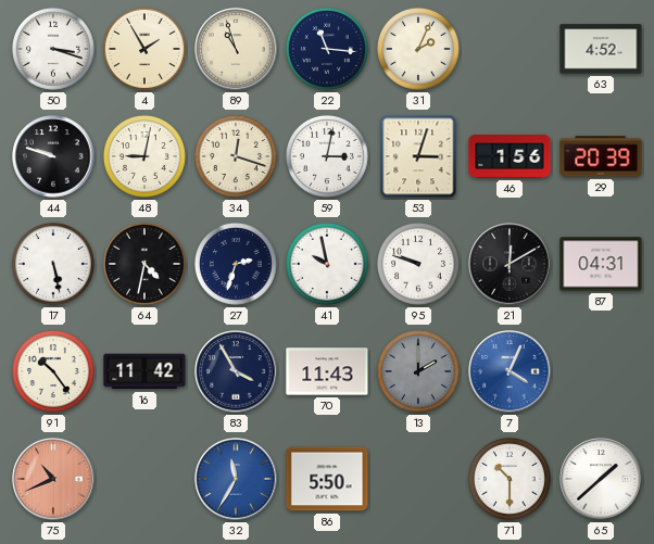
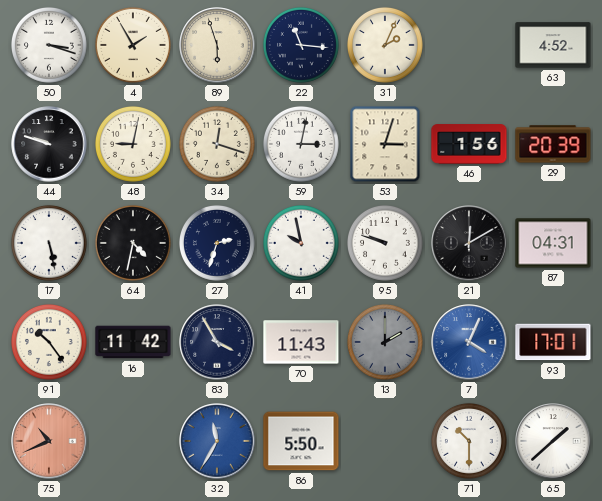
89: 10:57 -> 5:57 (217, 45)
93: none -> 17:01 (553, 342)
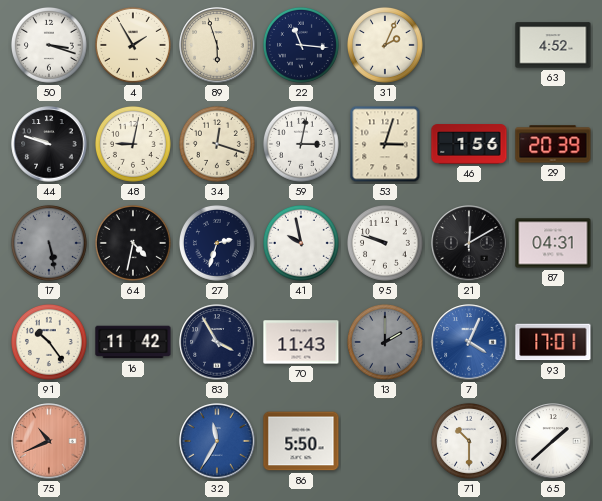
17 dial: white -> grey (49, 243)
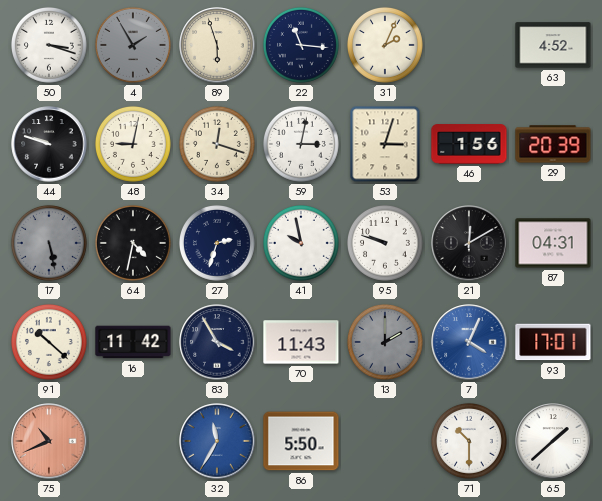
4 dial: cream -> grey (133, 45)
91: 10:24 -> 10:22 (49, 342)
